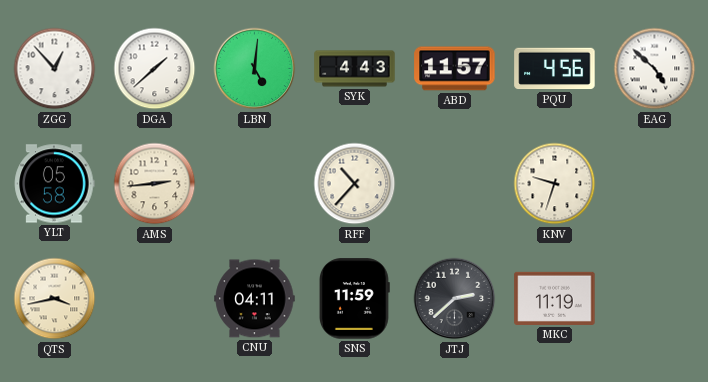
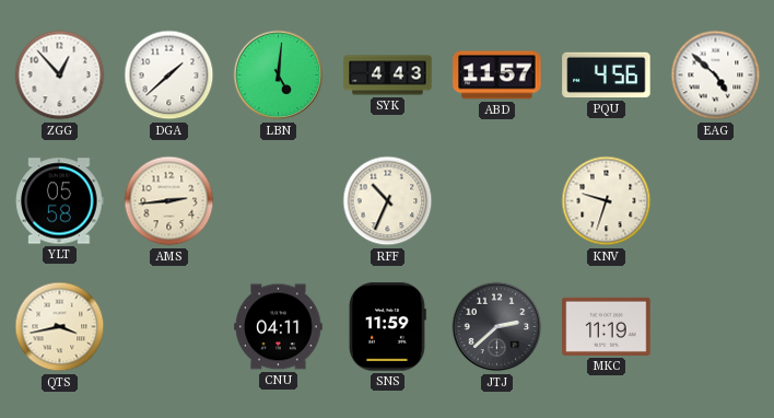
RFF: 10:37 -> 10:34 (388, 201)
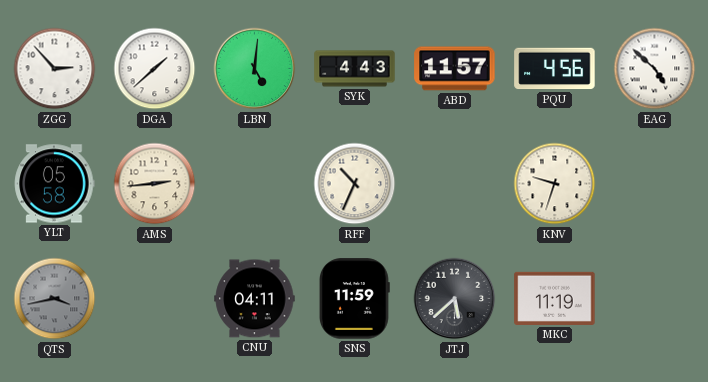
ZGG: 12:53 -> 2:53 (55, 69)
QTS dial: cream -> grey (55, 299)
JTJ: 2:38 -> 5:38 (455, 299)
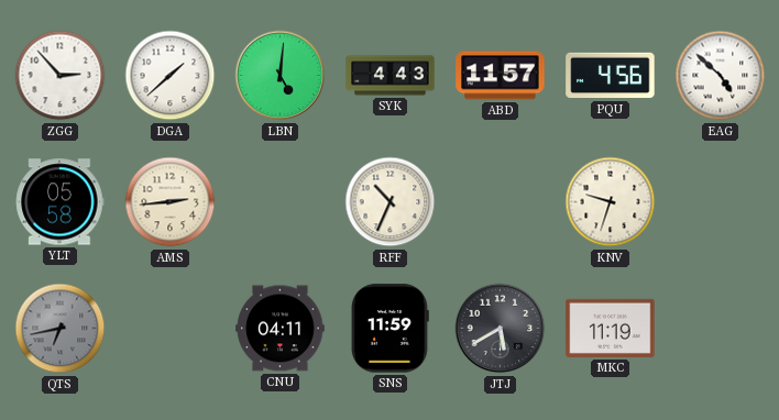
QTS: 3:43 -> 6:43 (61, 329)
JTJ: 5:38 -> 5:40 (501, 329)
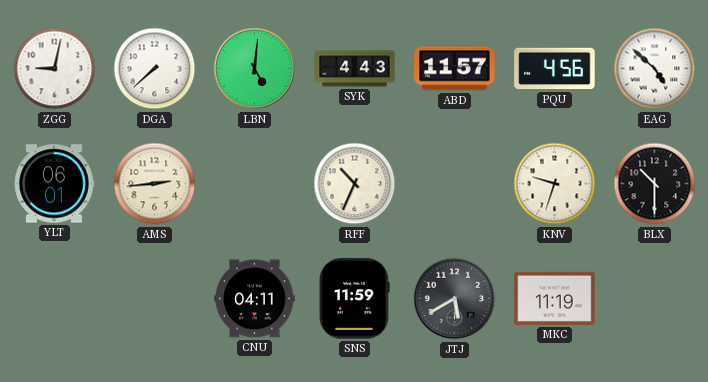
ZGG: 2:53 -> 9:02 (55, 69)
DGA: 1:38 -> 7:38 (155, 69)
YLT: 05:58 -> 06:01 (55, 184)
BLX: none -> 10:30 (655, 184)
QTS: 6:43 -> none (61, 329)
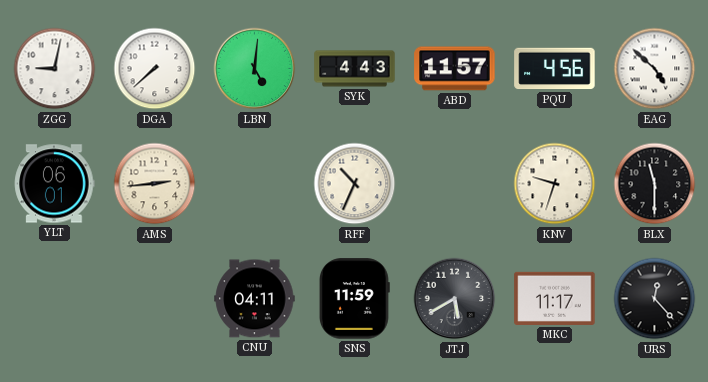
BLX: 10:30 -> 11:30 (655, 184)
MKC: 11:19 -> 11:17 (555, 298)
URS: none -> 12:23 (655, 299)
